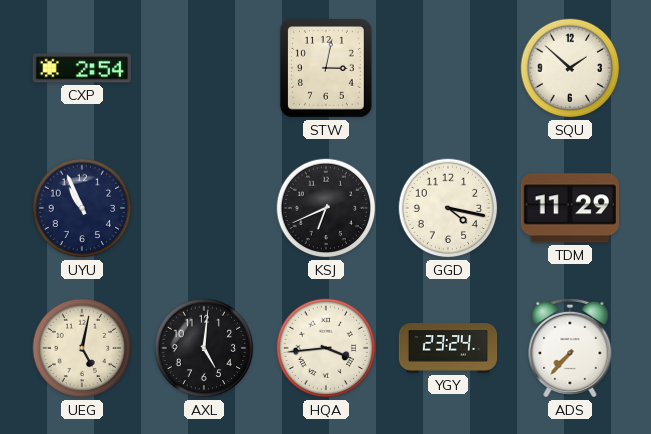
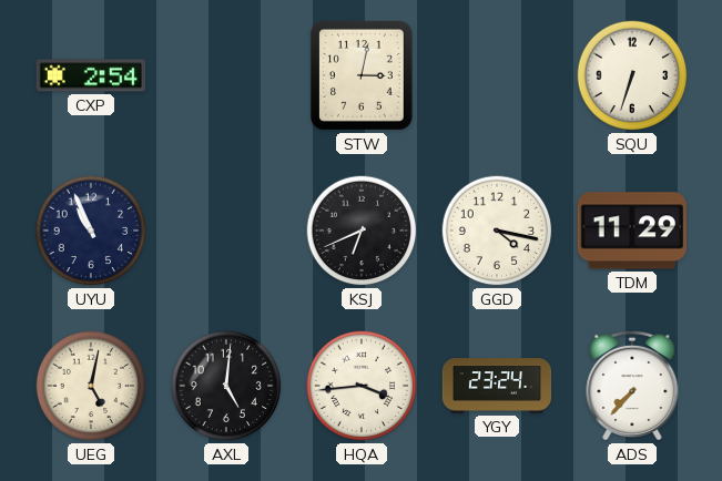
SQU: 1:52 -> 6:33 (632, 75)
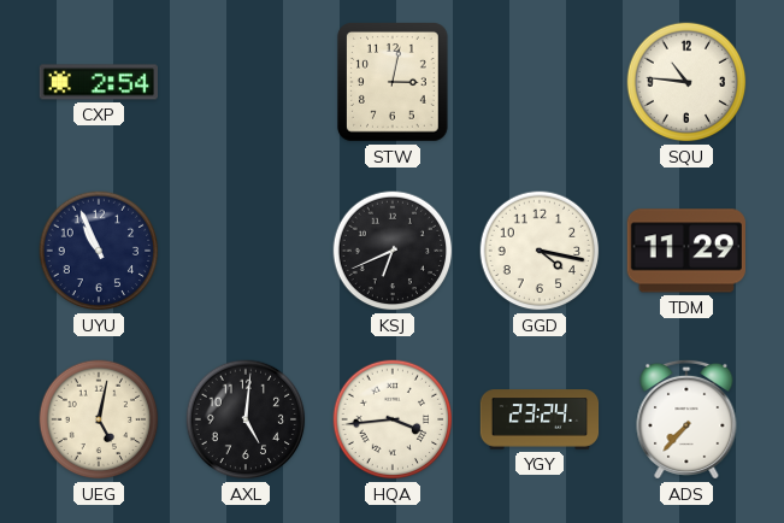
SQU: 6:33 -> 10:46 (686, 82)
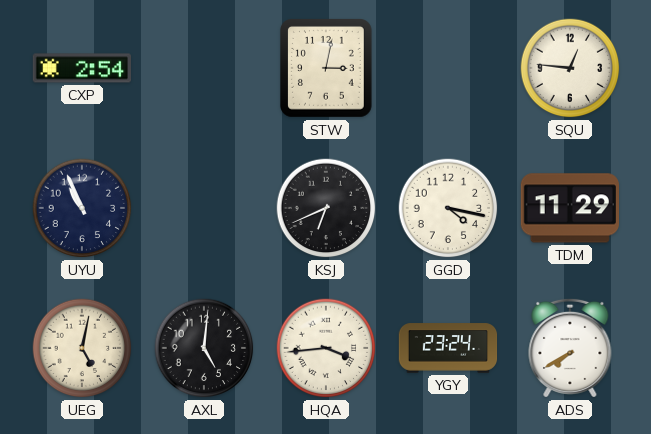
SQU: 10:46 -> 12:46 (570, 68)
ADS: 7:37 -> 7:40 (570, 348)
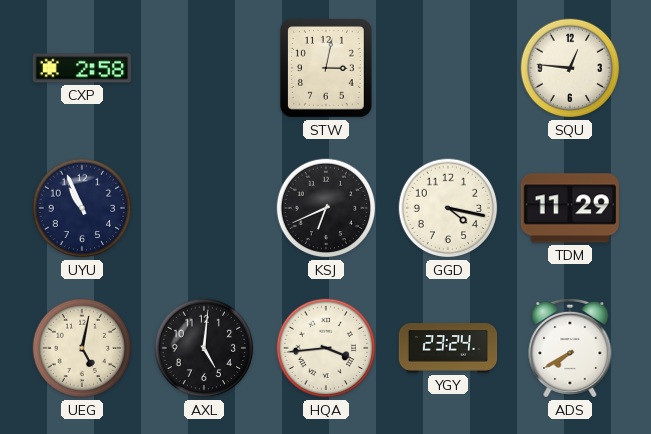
CXP: 2:54 -> 2:58 (81, 68)
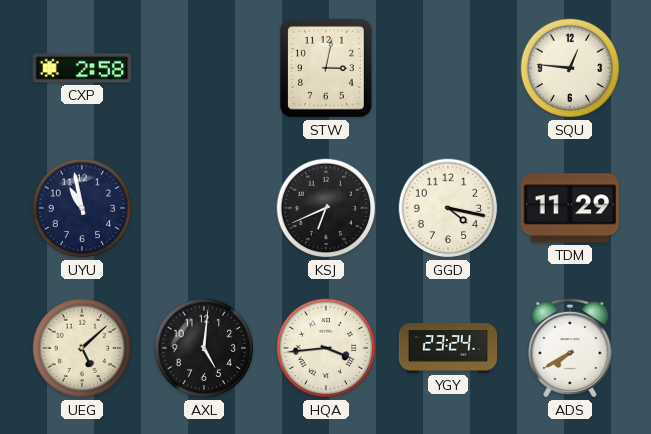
UYU: 10:56 -> 10:58 (82, 208)
UEG: 5:02 -> 5:08 (82, 348)
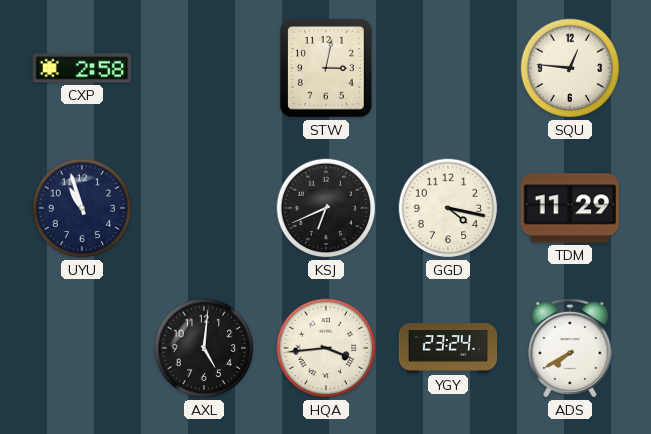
UYU: 10:58 -> 10:57 (82, 208)
UEG: 5:08 -> none (82, 348)
